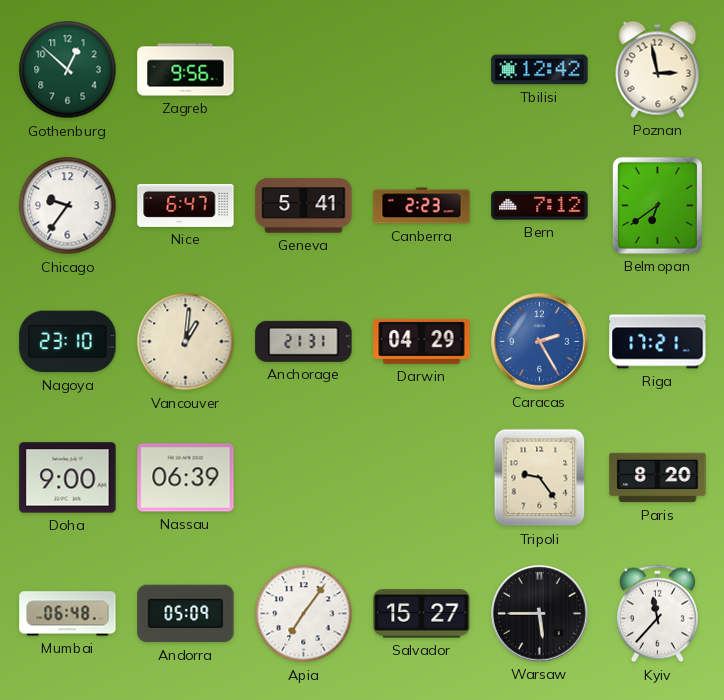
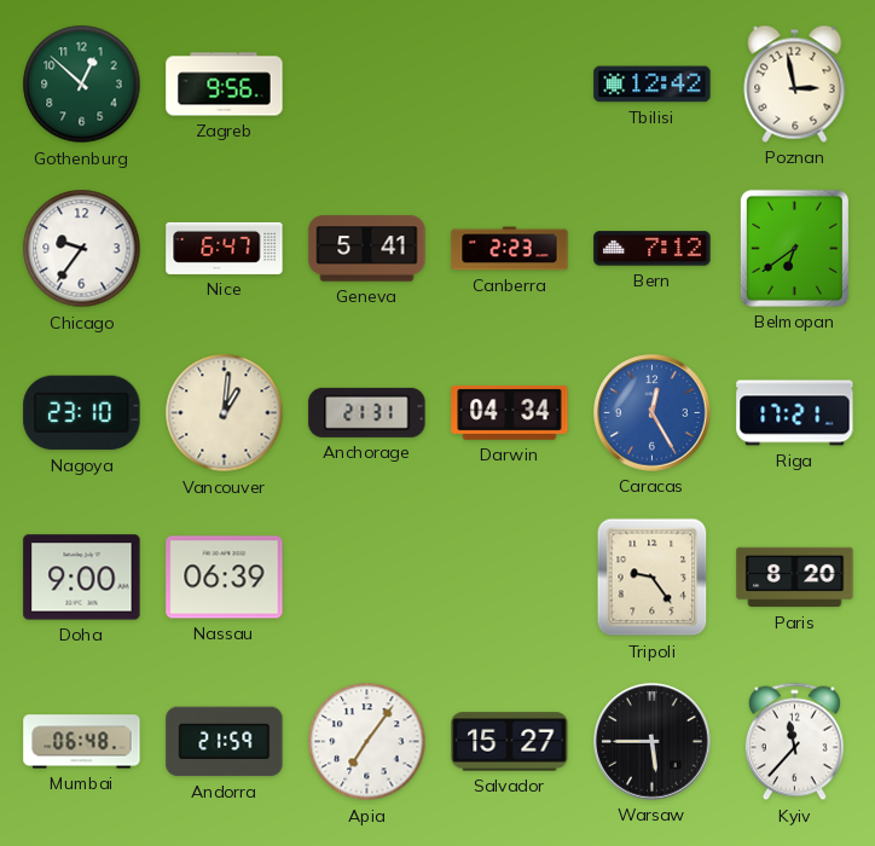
Darwin: 04:29 -> 04:34 (510, 412)
Caracas: 2:25 -> 12:25 (653, 413)
Andorra: 05:09 -> 21:59 (225, 742)
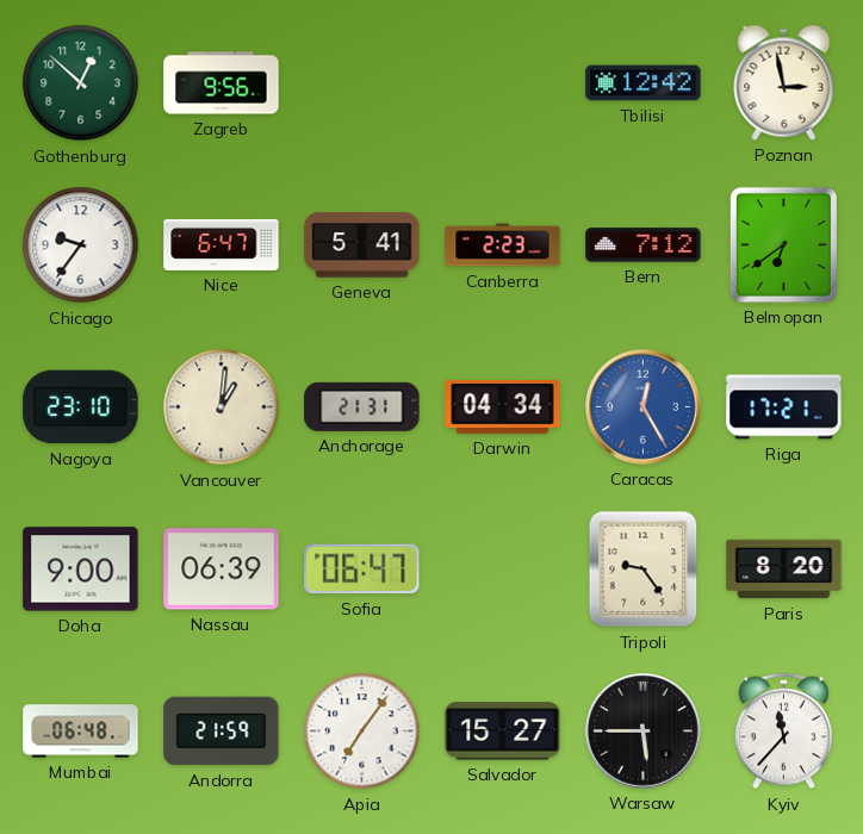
Sofia: none -> 06:47 (362, 570)
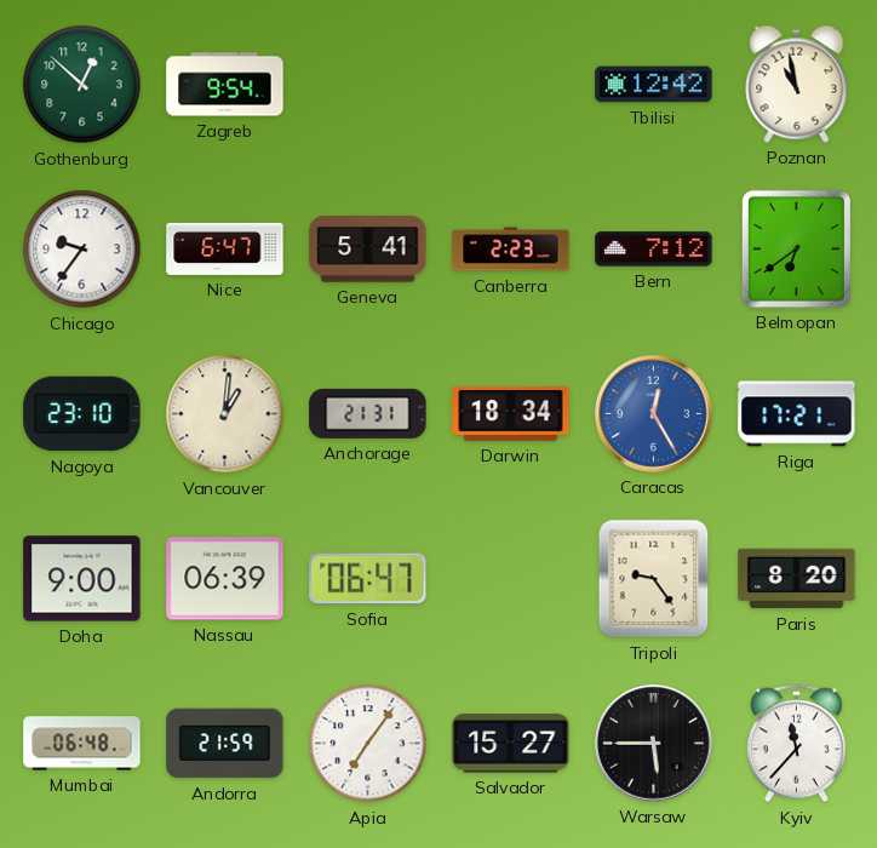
Zagreb: 9:56 -> 9:54 (225, 85)
Poznan: 2:58 -> 10:58 (797, 84)
Darwin: 04:34 -> 18:34 (511, 413)
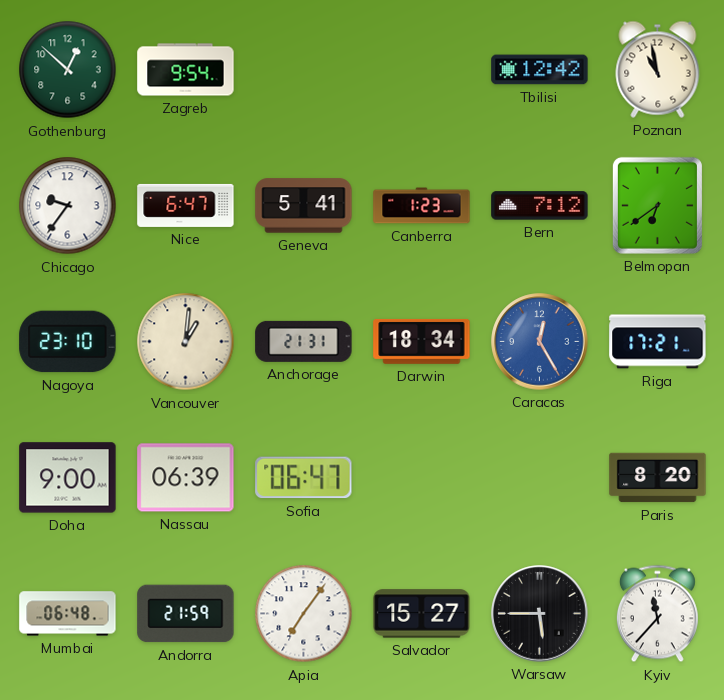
Canberra: 2:23 -> 1:23 (422, 206)
Tripoli: 9:24 -> none (654, 579)
